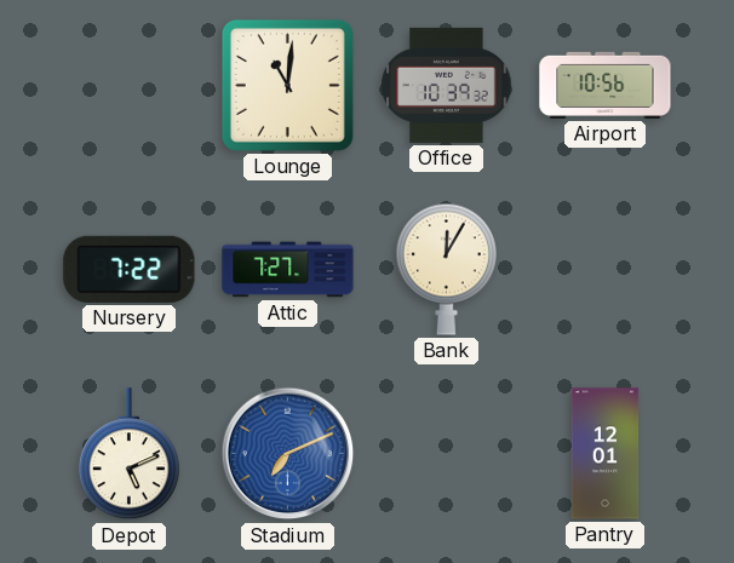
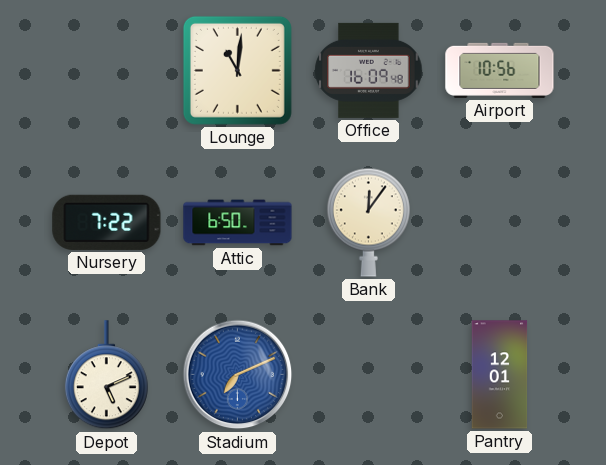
Office: 10:39 -> 16:09 (369, 70)
Attic: 7:27 -> 6:50 (238, 223)
Bank: 12:05 -> 12:06 (368, 222)
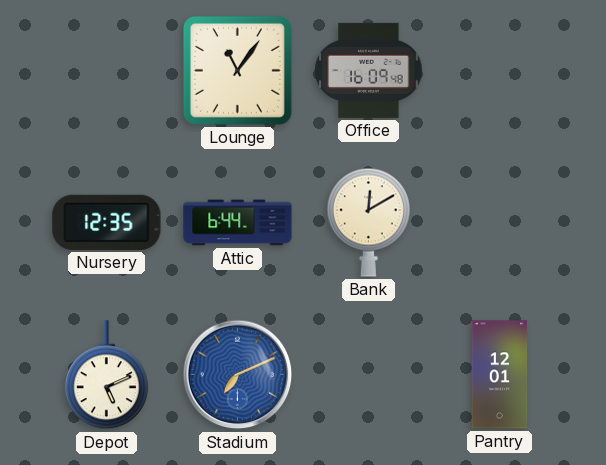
Lounge: 11:01 -> 11:06 (237, 70)
Airport: 10:56 -> none (500, 70)
Nursery: 7:22 -> 12:35 (107, 222)
Attic: 6:50 -> 6:44 (238, 223)
Bank: 12:06 -> 12:10 (368, 222)
